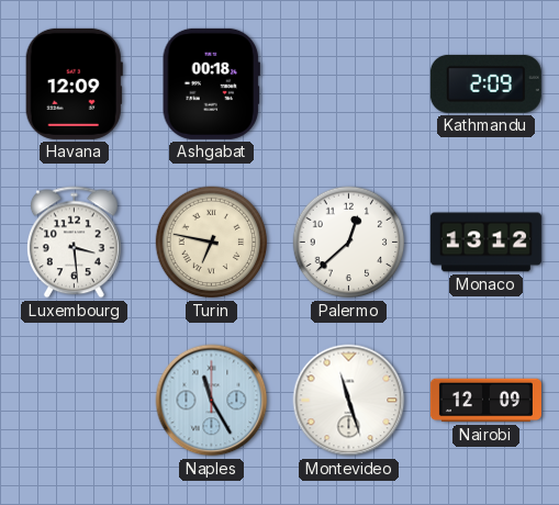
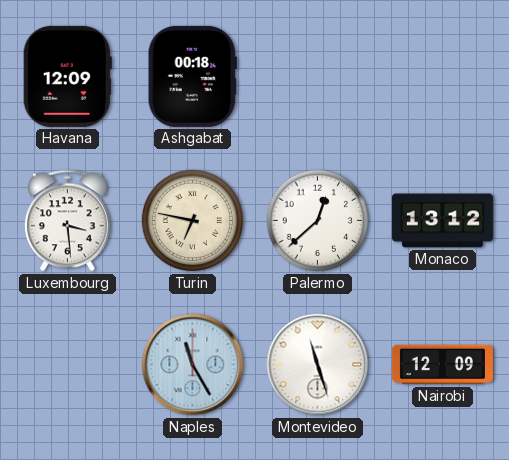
Kathmandu: 2:09 -> none (485, 83)
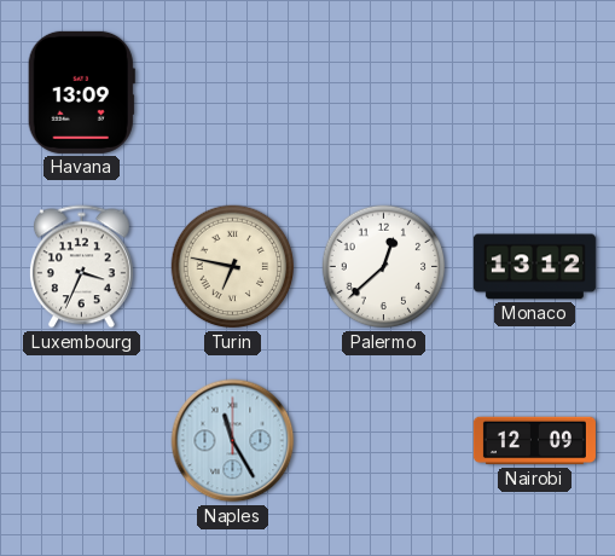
Havana: 12:09 -> 13:09 (81, 92)
Ashgabat: 00:18 -> none (192, 76)
Luxembourg: 3:29 -> 3:34 (82, 267)
Montevideo: 11:27 -> none (318, 365)
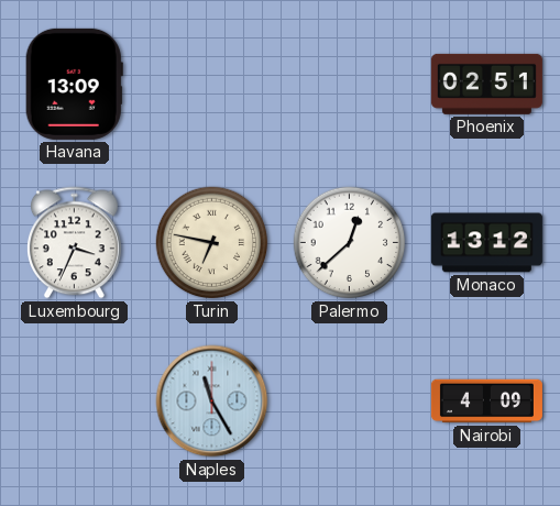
Phoenix: none -> 02:51 (486, 84)
Nairobi: 12:09 -> 4:09 (486, 402)
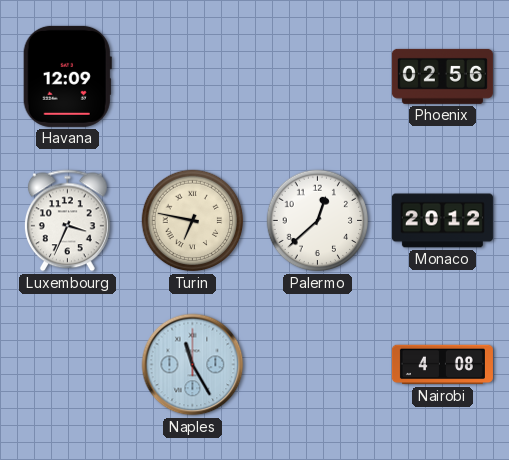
Havana: 13:09 -> 12:09 (67, 76)
Phoenix: 02:51 -> 02:56 (442, 76)
Monaco: 13:12 -> 20:12 (442, 221)
Nairobi: 4:09 -> 4:08 (442, 365)
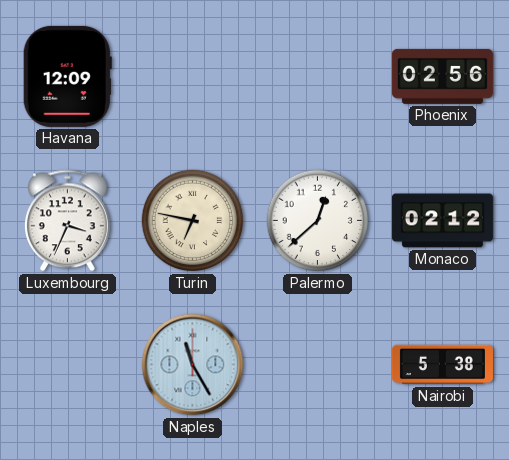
Monaco: 20:12 -> 02:12 (442, 221)
Nairobi: 4:08 -> 5:38 (442, 365)
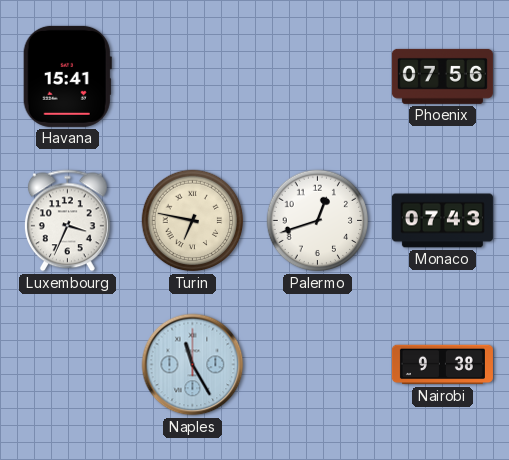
Havana: 12:09 -> 15:41 (67, 76)
Phoenix: 02:56 -> 07:56 (442, 76)
Palermo: 12:38 -> 12:42 (318, 221)
Monaco: 02:12 -> 07:43 (442, 221)
Nairobi: 5:38 -> 9:38 (442, 365)
